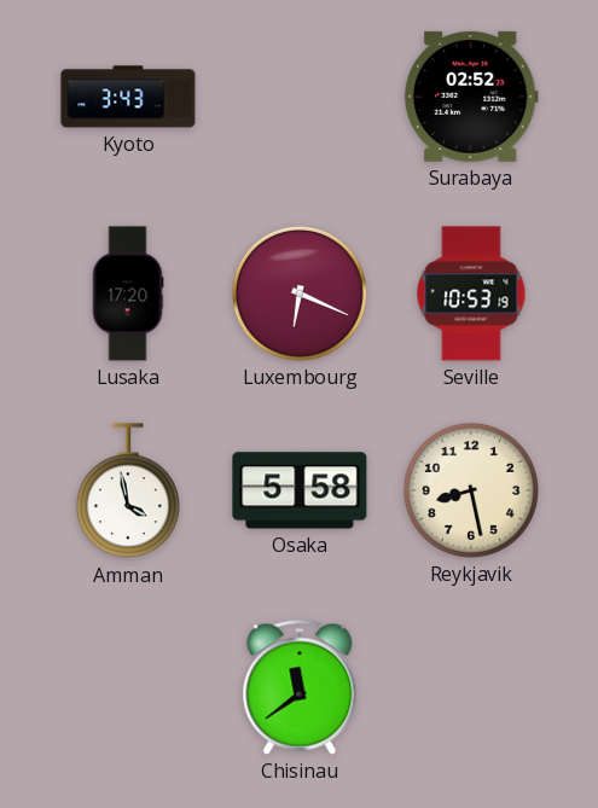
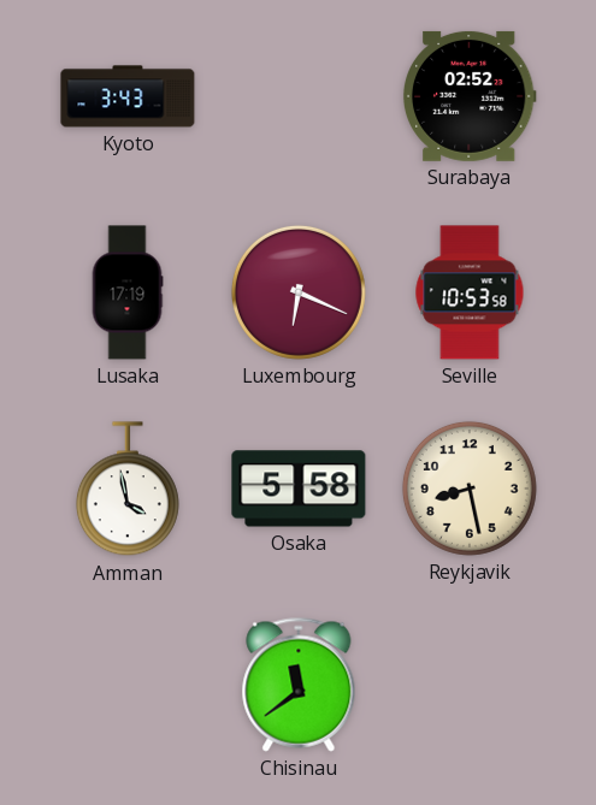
Lusaka: 17:20 -> 17:19 (128, 292)
Seville: 10:53:19 -> 10:53:58 (470, 292)
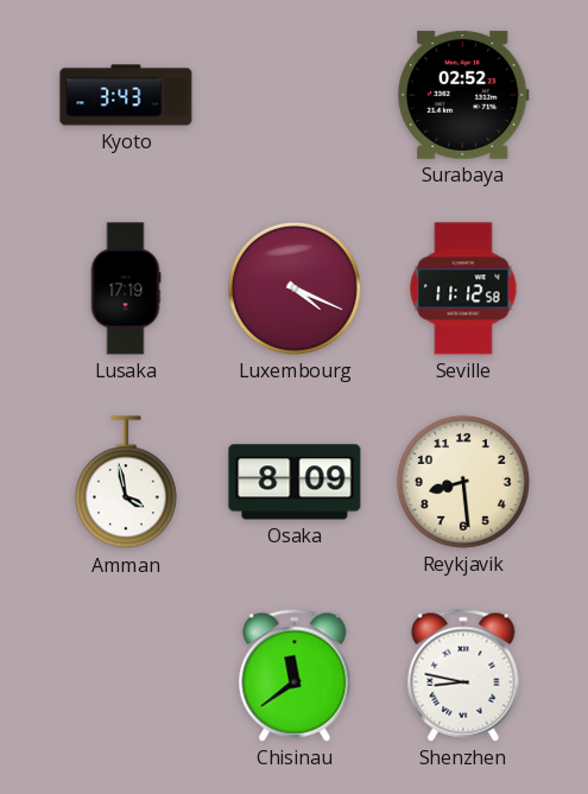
Luxembourg: 6:19 -> 4:19 (295, 288)
Seville: 10:53 -> 11:12 (463, 288)
Osaka: 5:58 -> 8:09 (295, 482)
Reykjavik: 8:28 -> 8:29 (463, 482)
Shenzhen: none -> 8:47 (463, 675)
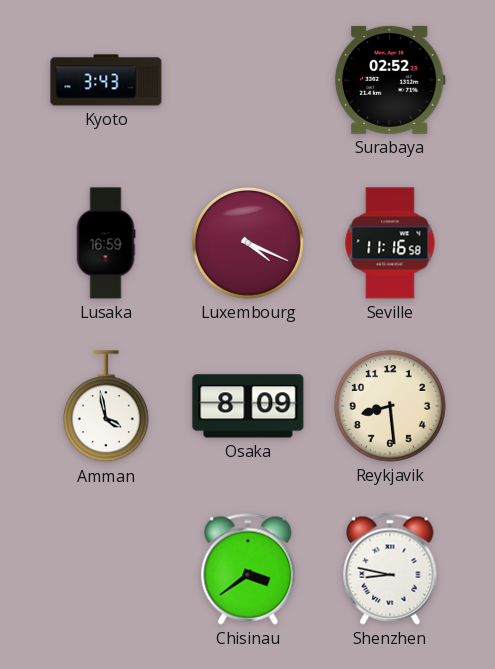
Lusaka: 17:19 -> 16:59 (106, 243)
Seville: 11:12 -> 11:16 (390, 243)
Chisinau: 11:39 -> 3:39 (248, 569)
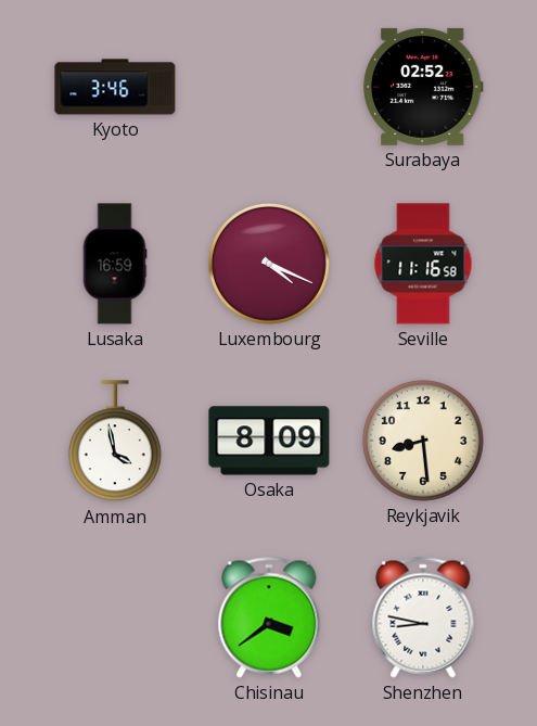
Kyoto: 3:43 -> 3:46 (115, 87)
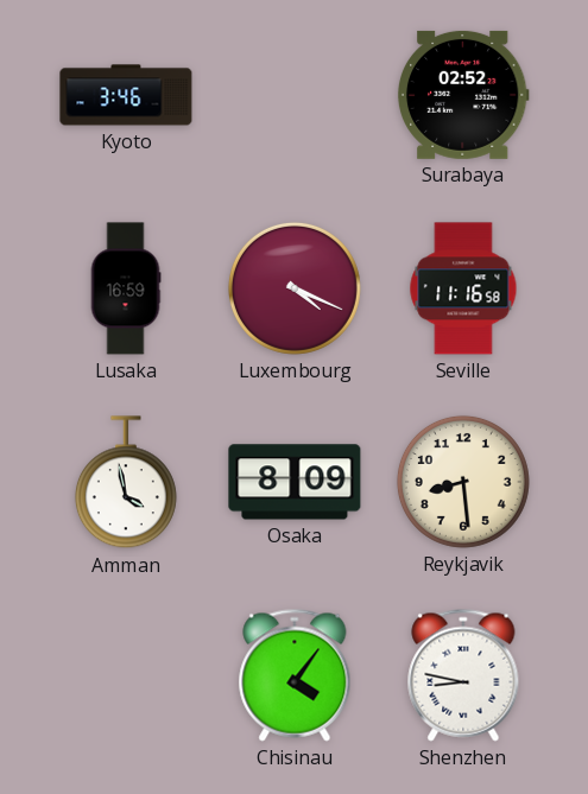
Chisinau: 3:39 -> 4:06 (295, 675)
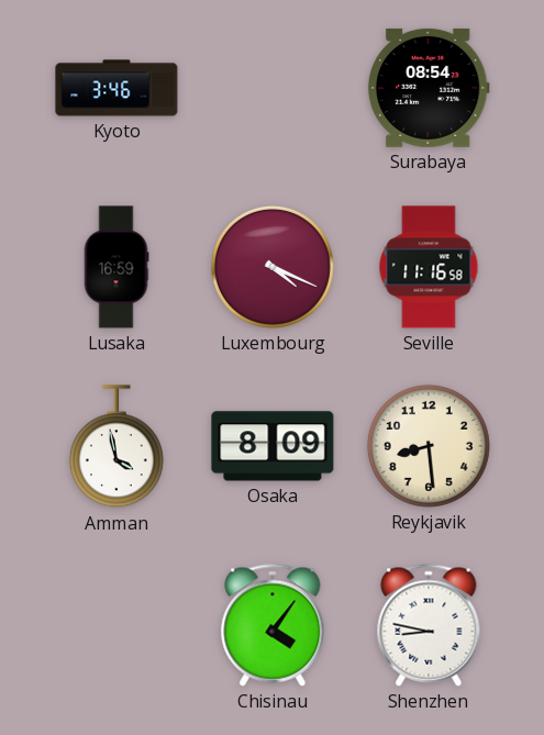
Surabaya: 02:52 -> 08:54 (429, 88)
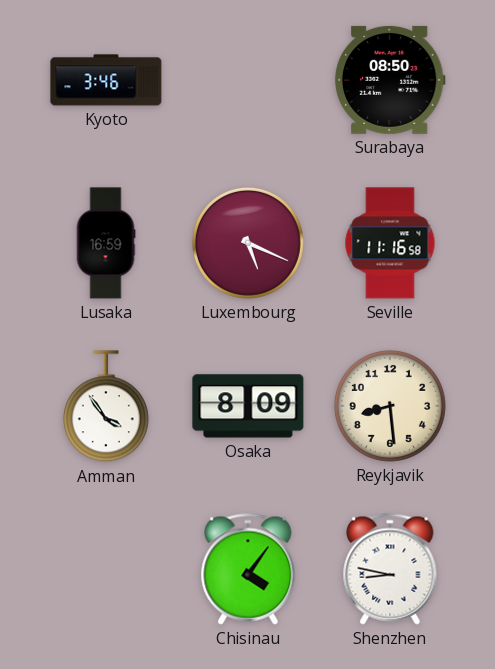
Surabaya: 08:54 -> 08:50 (390, 80)
Luxembourg: 4:19 -> 5:19 (248, 243)
Amman: 3:58 -> 3:54 (106, 407)
